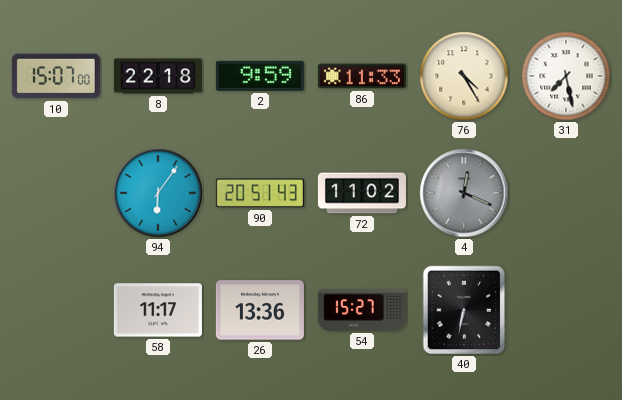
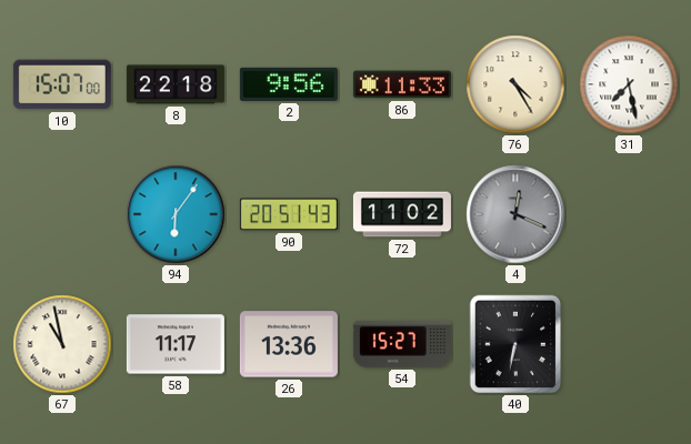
2: 9:59 -> 9:56 (289, 84)
67: none -> 10:58 (62, 344)
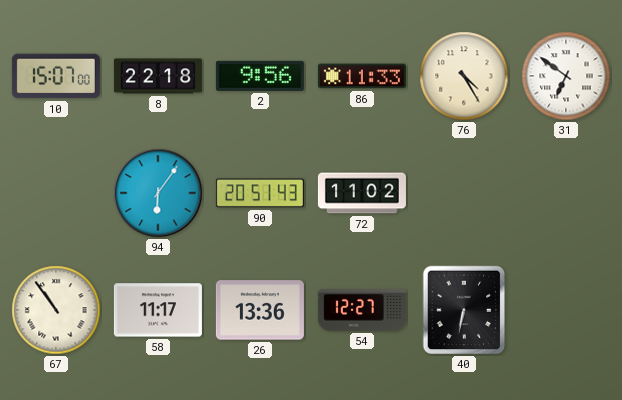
31: 7:28 -> 6:51 (566, 76)
4: 12:19 -> none (515, 214)
67: 10:58 -> 10:54 (56, 310)
54: 15:27 -> 12:27 (362, 310)
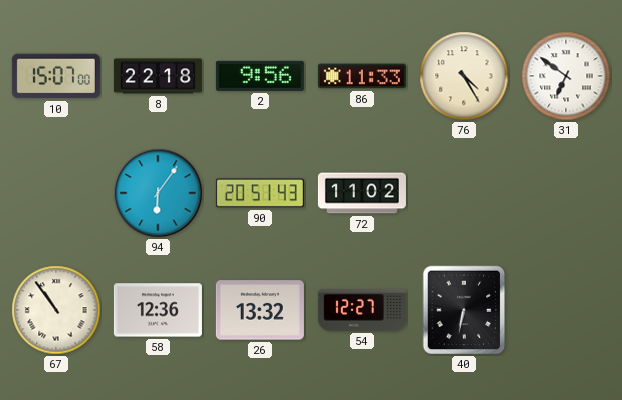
58: 11:17 -> 12:36 (158, 310)
26: 13:36 -> 13:32 (260, 310)
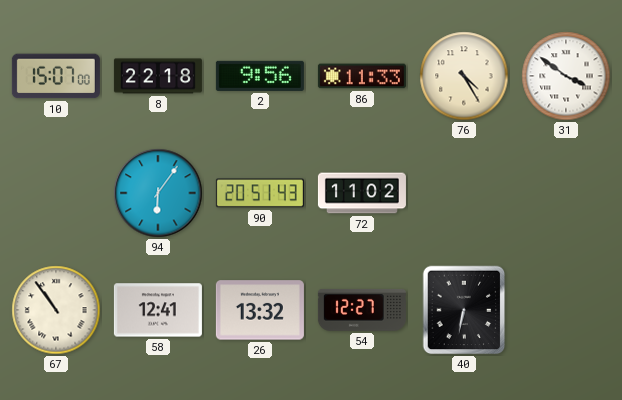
31: 6:51 -> 3:51 (566, 76)
58: 12:36 -> 12:41 (158, 310)
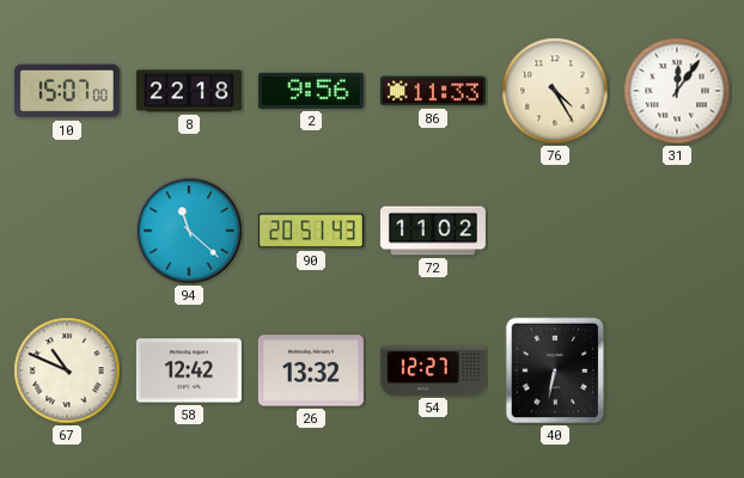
31: 3:51 -> 12:06 (677, 91)
94: 6:06 -> 11:22 (189, 231)
67: 10:54 -> 10:49 (67, 370)
58: 12:41 -> 12:42 (189, 370)
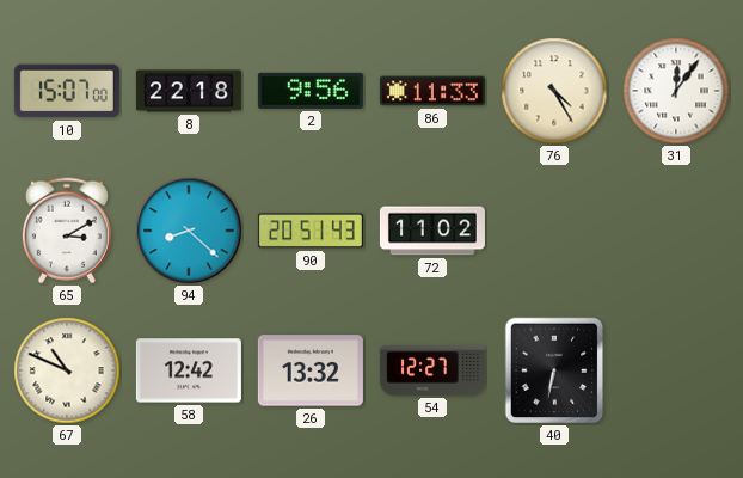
65: none -> 3:10 (67, 231)
94: 11:22 -> 8:22 (189, 231)
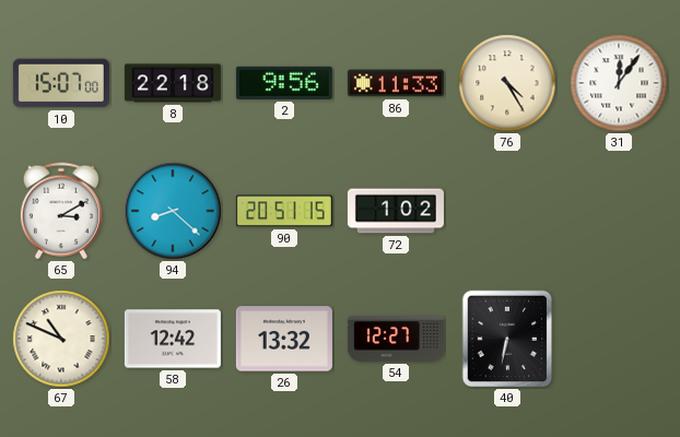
90: 20:51:43 -> 20:51:15 (284, 211)
72: 11:02 -> 1:02 (396, 211)
